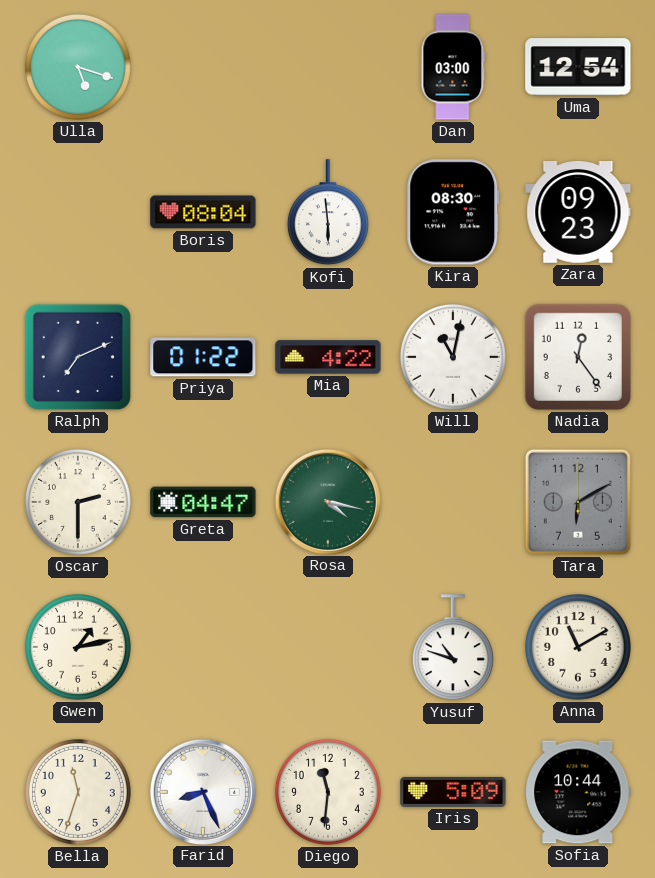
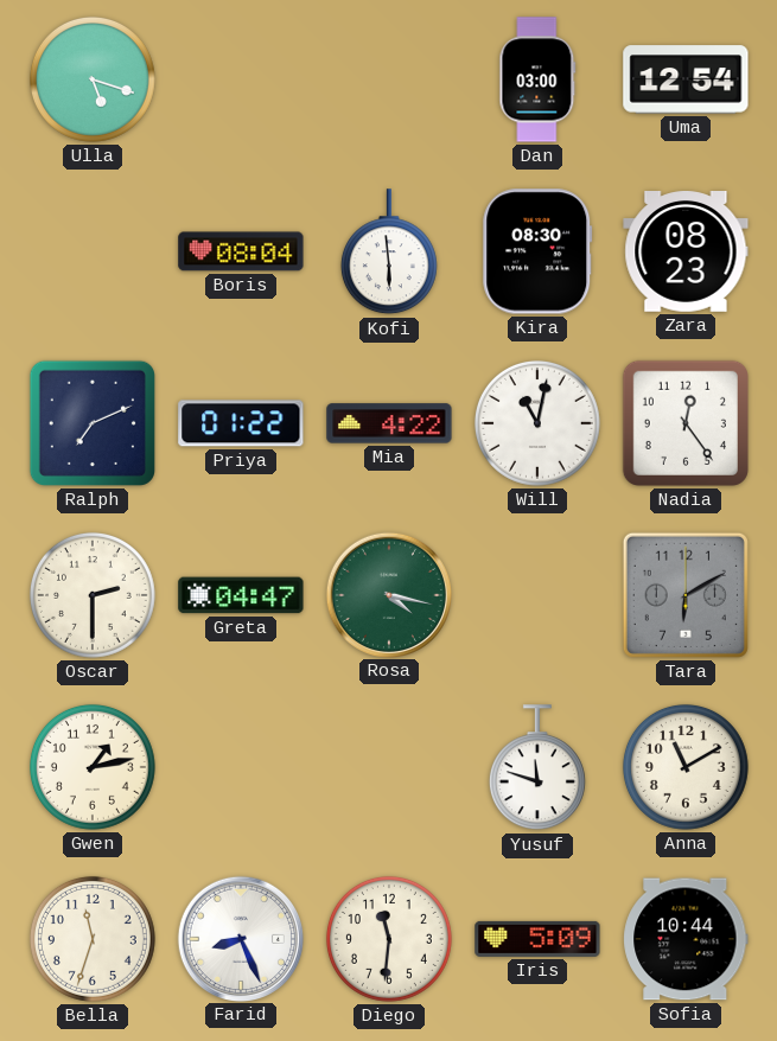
Zara: 09:23 -> 08:23 (686, 251)
Yusuf: 10:48 -> 11:48 (537, 768)
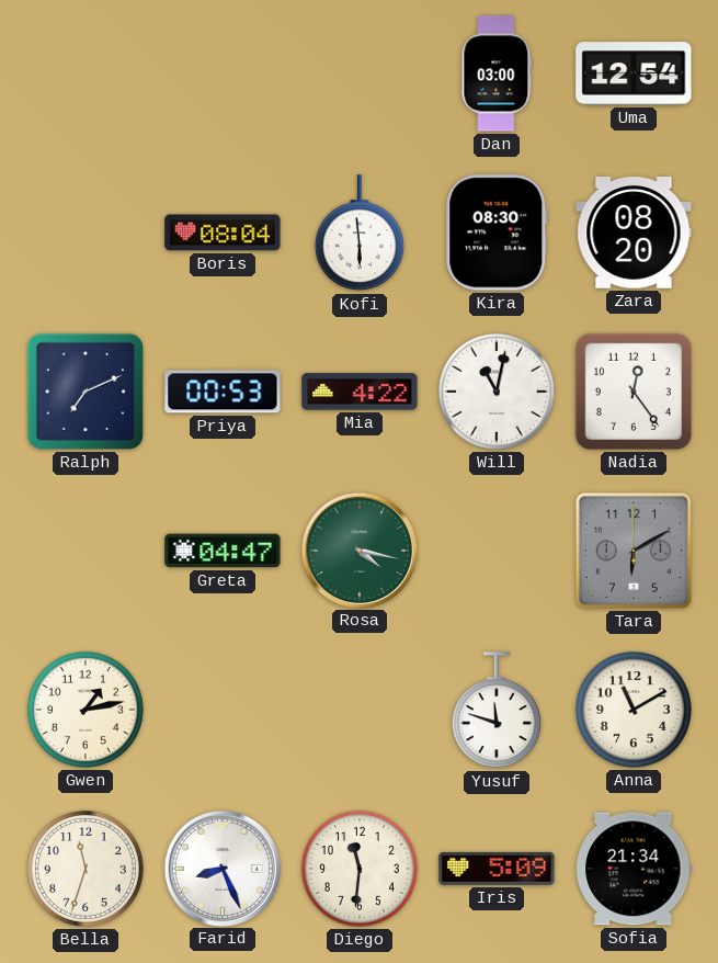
Ulla: 5:18 -> none (93, 79)
Zara: 08:23 -> 08:20 (634, 233)
Priya: 01:22 -> 00:53 (223, 392)
Oscar: 2:30 -> none (93, 595)
Sofia: 10:44 -> 21:34 (634, 869)
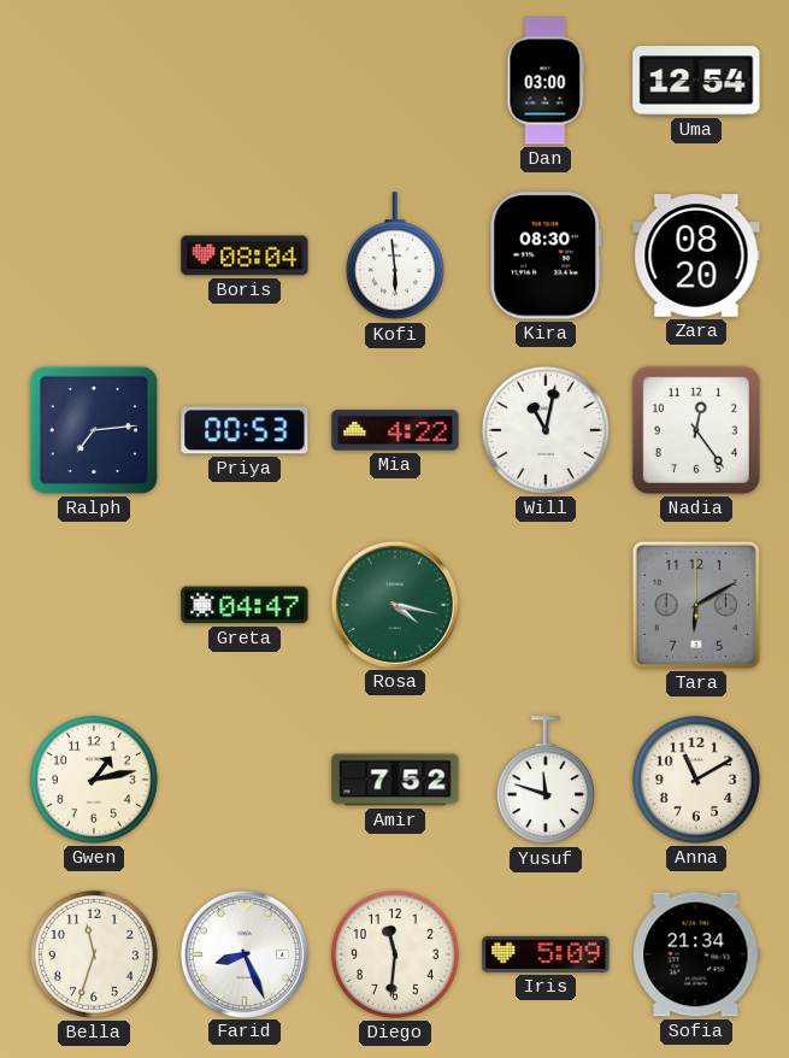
Ralph: 7:11 -> 7:14 (94, 430)
Amir: none -> 7:52 (395, 780)
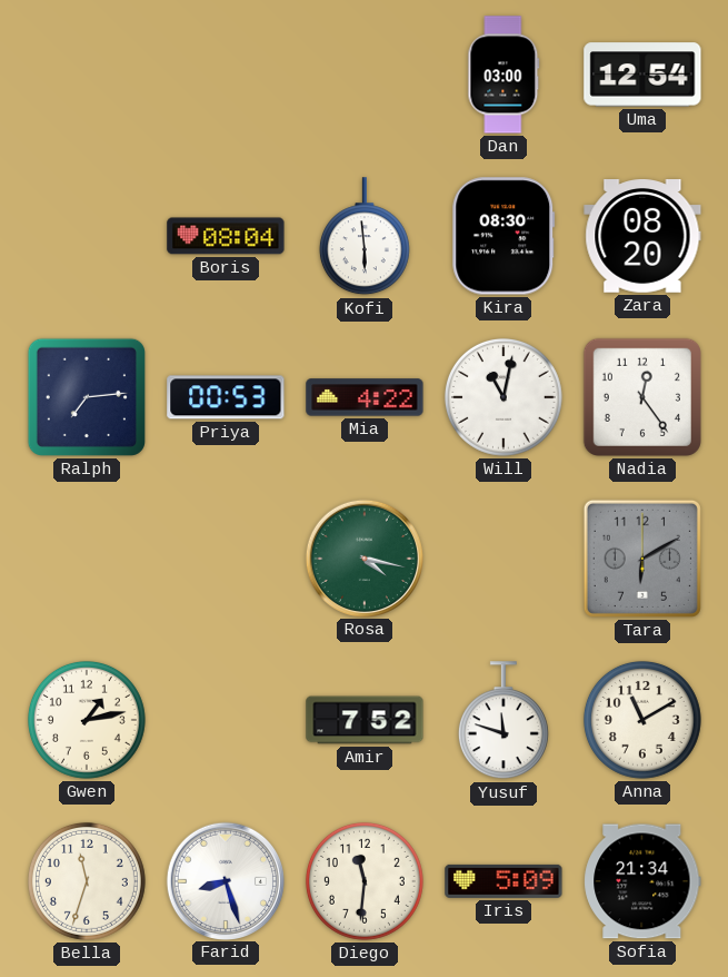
Greta: 04:47 -> none (245, 605)
Farid: 8:26 -> 8:27 (225, 880)
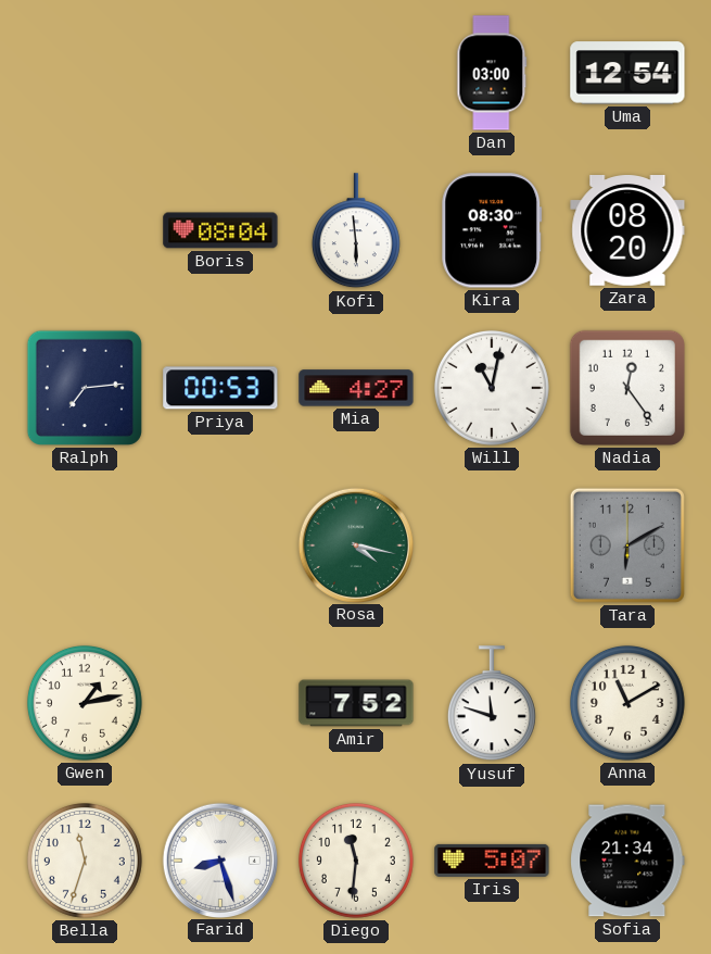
Mia: 4:22 -> 4:27 (356, 388)
Iris: 5:09 -> 5:07 (492, 861)
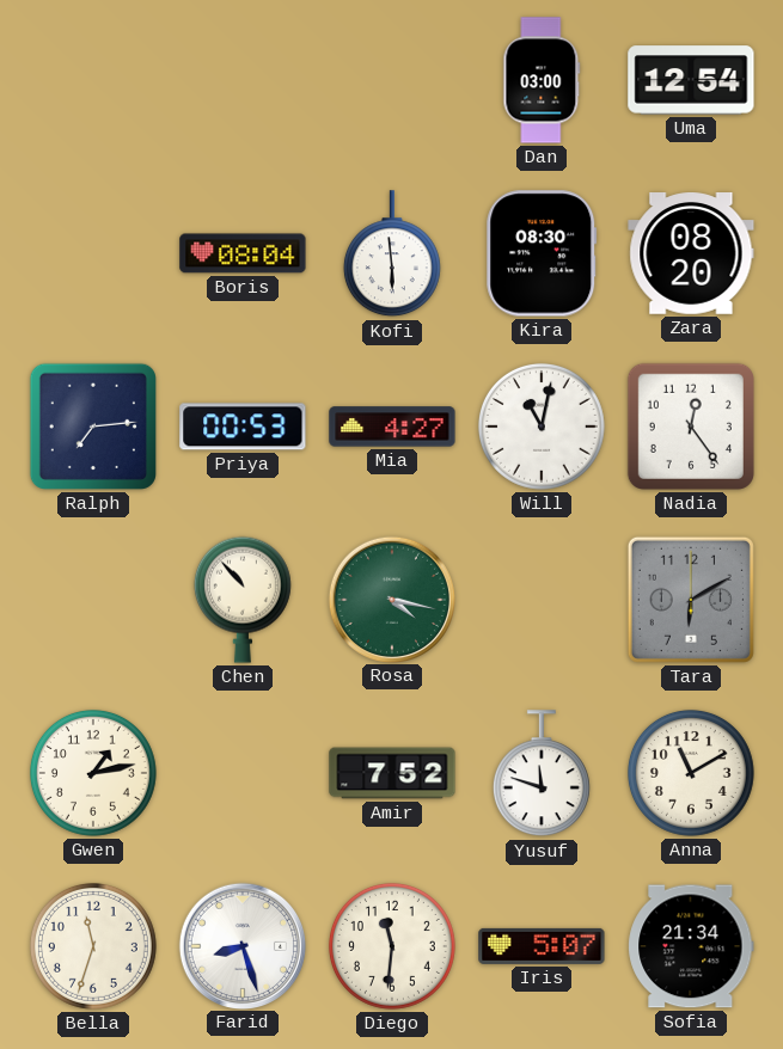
Chen: none -> 10:53 (243, 600)
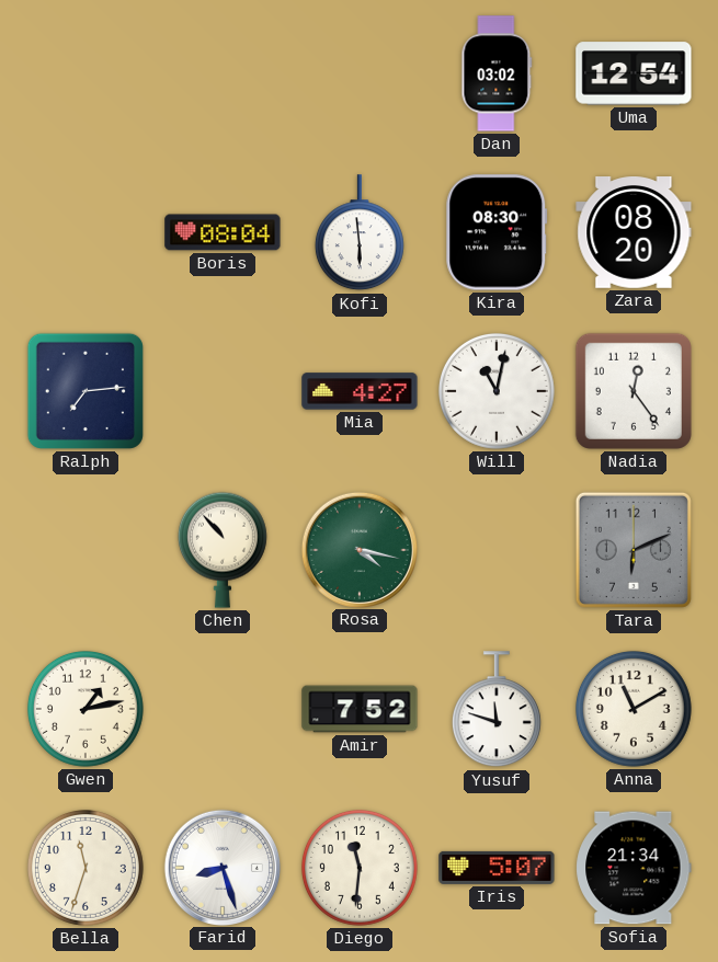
Dan: 03:00 -> 03:02 (497, 73)
Priya: 00:53 -> none (243, 427)
Tara: 6:10 -> 6:11 (634, 550)
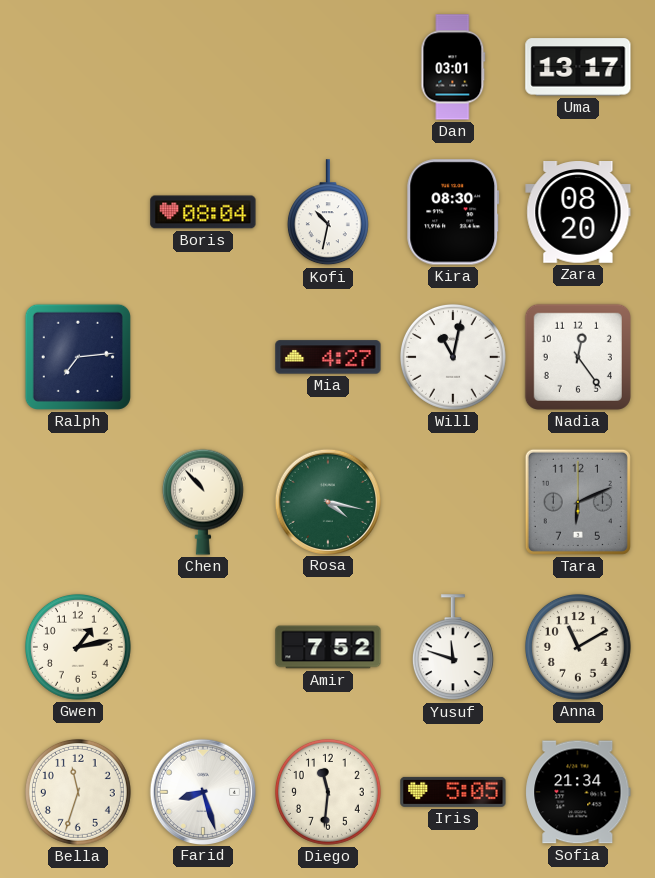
Dan: 03:02 -> 03:01 (453, 67)
Uma: 12:54 -> 13:17 (578, 67)
Kofi: 5:59 -> 10:32 (328, 213)
Iris: 5:07 -> 5:05 (453, 792)
